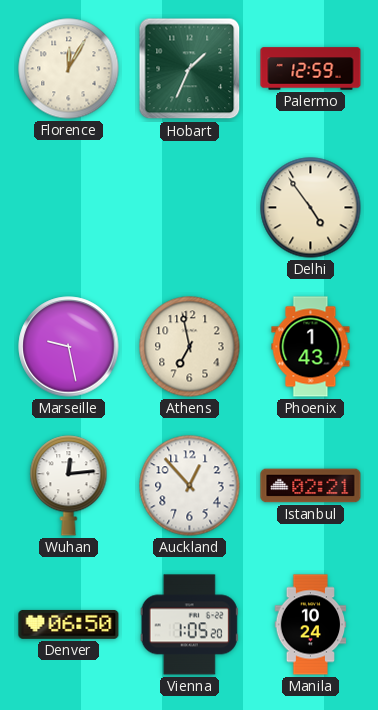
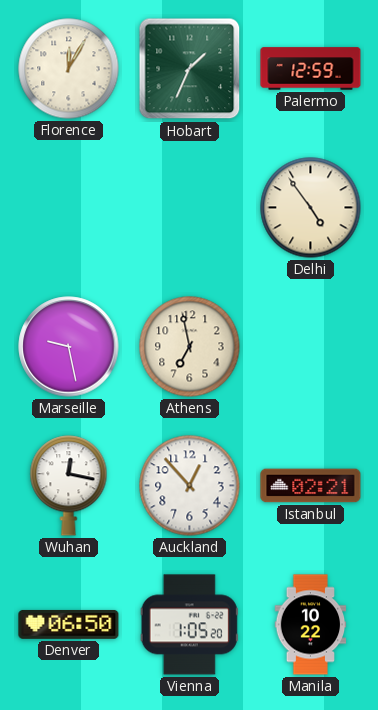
Phoenix: 1:43 -> none (311, 347)
Wuhan: 12:14 -> 12:17 (69, 486)
Manila: 10:24 -> 10:22 (311, 625)
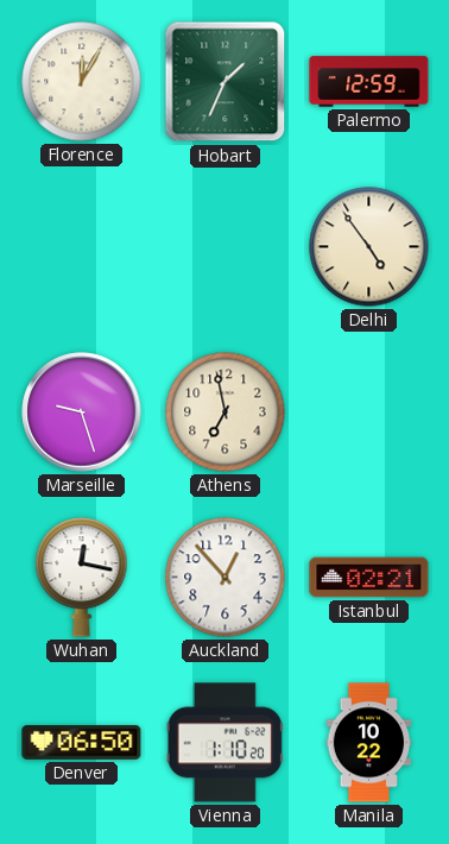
Marseille: 9:28 -> 9:27 (82, 412)
Vienna: 1:05 -> 1:10 (224, 743)
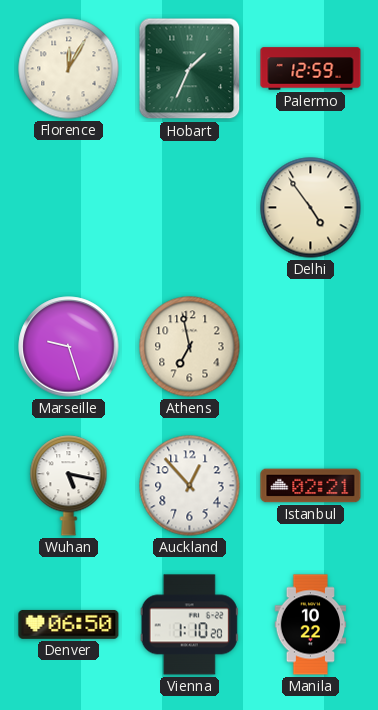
Wuhan: 12:17 -> 5:17 (69, 486)
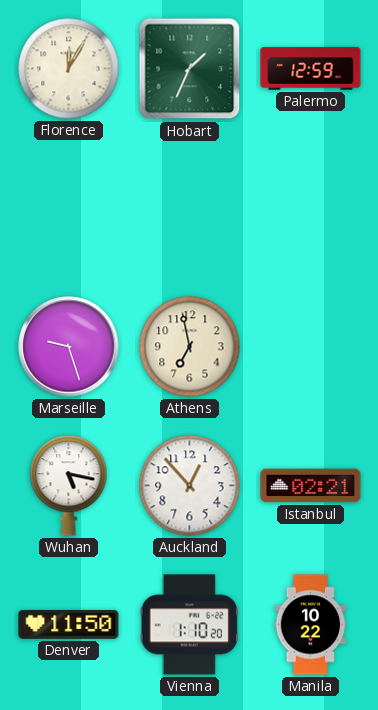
Delhi: 4:54 -> none (311, 208)
Denver: 06:50 -> 11:50 (69, 624)
